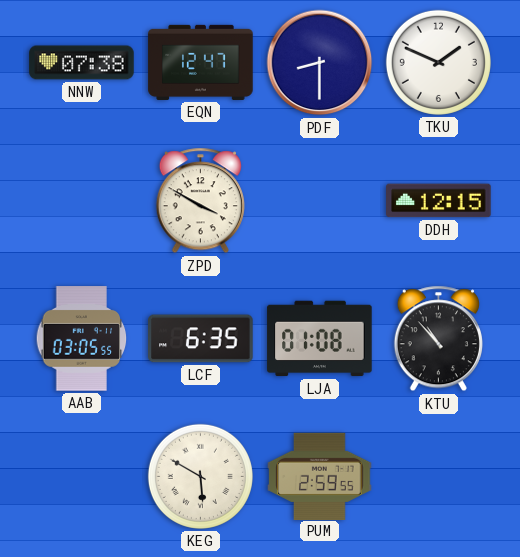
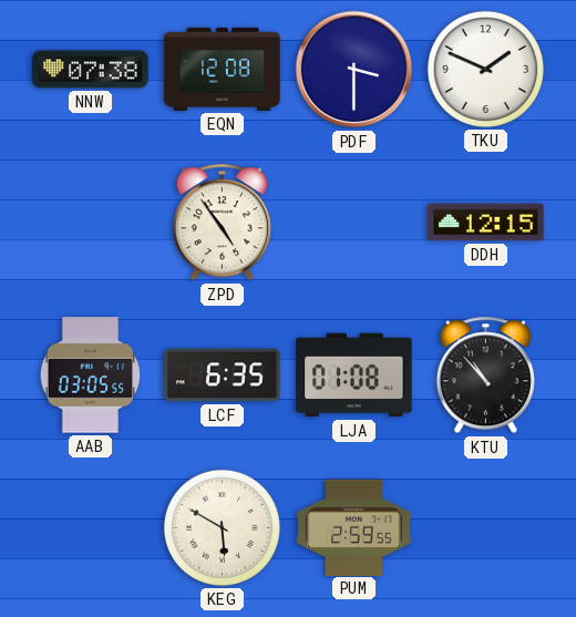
EQN: 12:47 -> 12:08 (223, 69)
PDF: 8:30 -> 3:30 (354, 70)
ZPD: 3:50 -> 4:54 (222, 223)
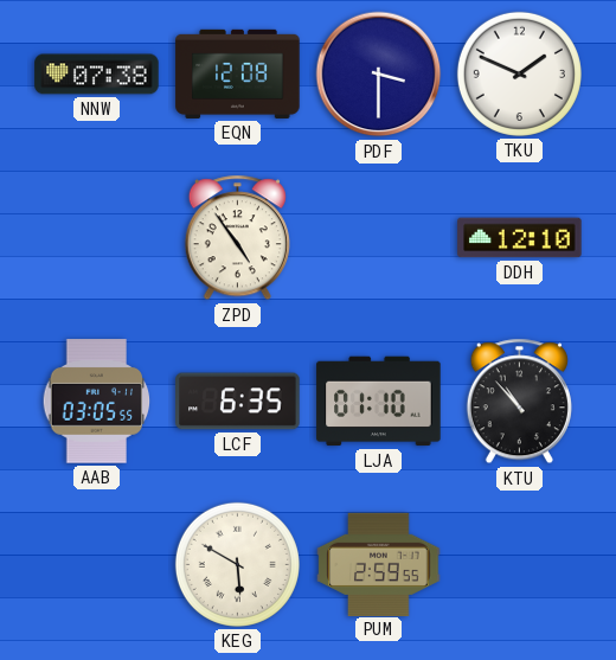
DDH: 12:15 -> 12:10 (520, 238)
LJA: 01:08 -> 01:10 (379, 402)
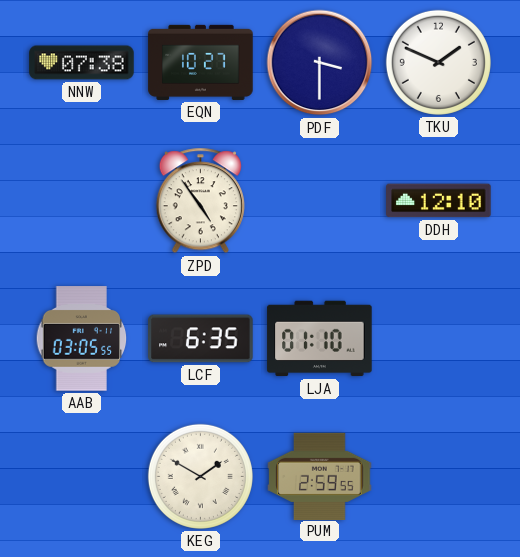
EQN: 12:08 -> 10:27 (201, 62)
KTU: 10:53 -> none (519, 402)
KEG: 5:50 -> 1:50 (200, 476)
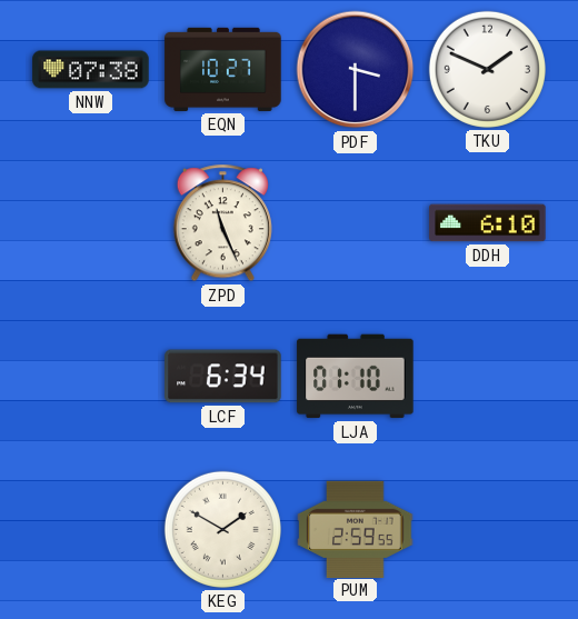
ZPD: 4:54 -> 11:26 (222, 223)
DDH: 12:10 -> 6:10 (488, 223)
AAB: 03:05 -> none (82, 339)
LCF: 6:35 -> 6:34 (223, 377)
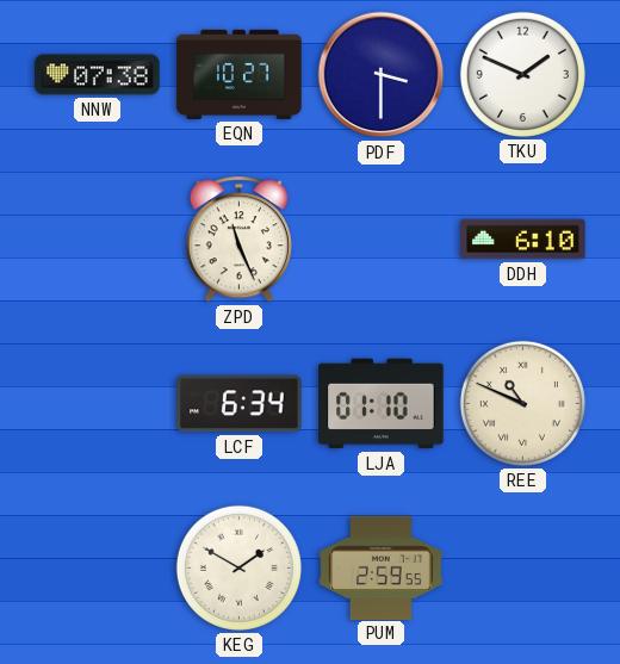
REE: none -> 10:49 (522, 403)
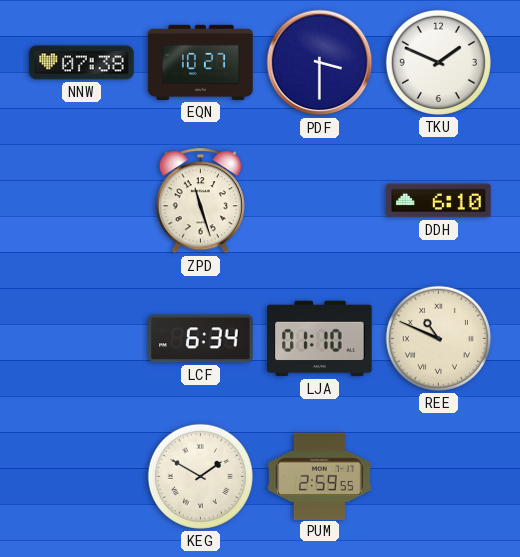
ZPD: 11:26 -> 11:27 (200, 201)
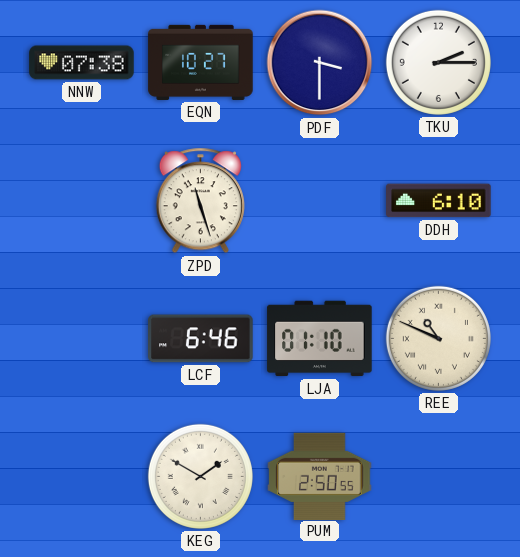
TKU: 1:49 -> 2:15 (438, 62)
LCF: 6:34 -> 6:46 (201, 339)
PUM: 2:59 -> 2:50 (320, 476)
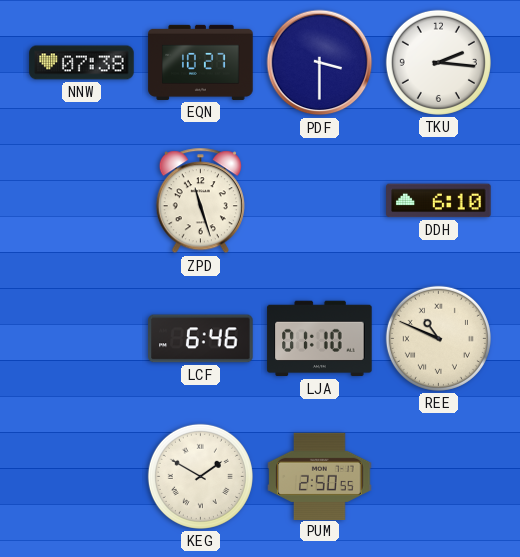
TKU: 2:15 -> 2:16 (438, 62)
